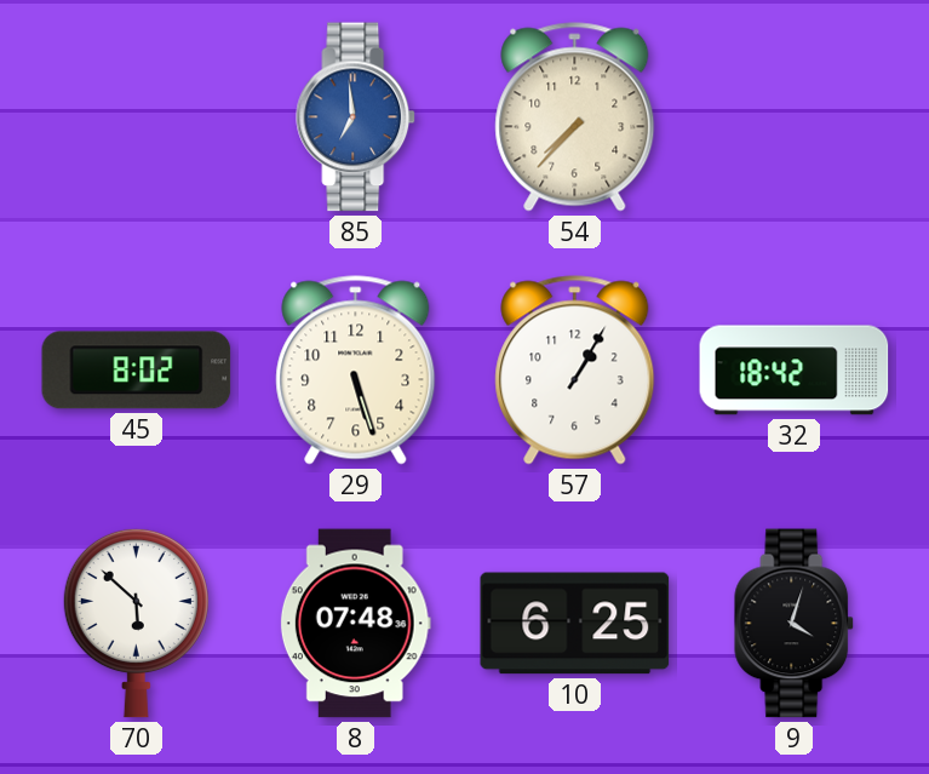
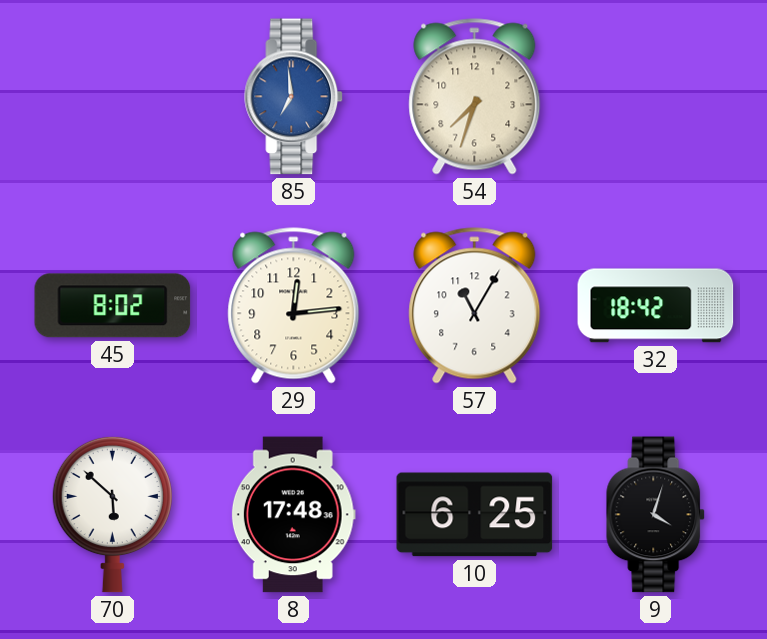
54: 7:37 -> 7:33 (475, 97)
29: 5:27 -> 12:14 (294, 306)
57: 1:05 -> 11:05 (475, 306)
8: 07:48 -> 17:48 (293, 515)
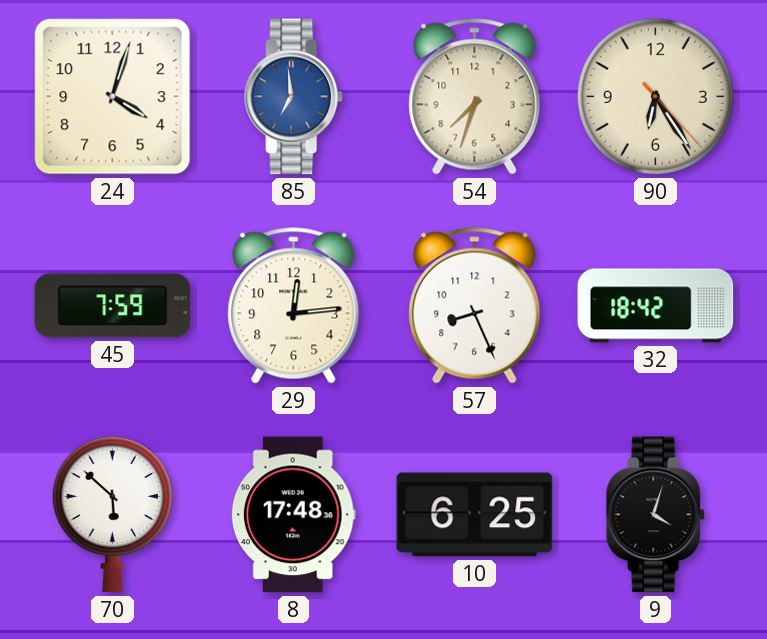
24: none -> 4:03 (113, 97)
90: none -> 6:24 (655, 96)
45: 8:02 -> 7:59 (113, 306)
57: 11:05 -> 8:26 (475, 306)
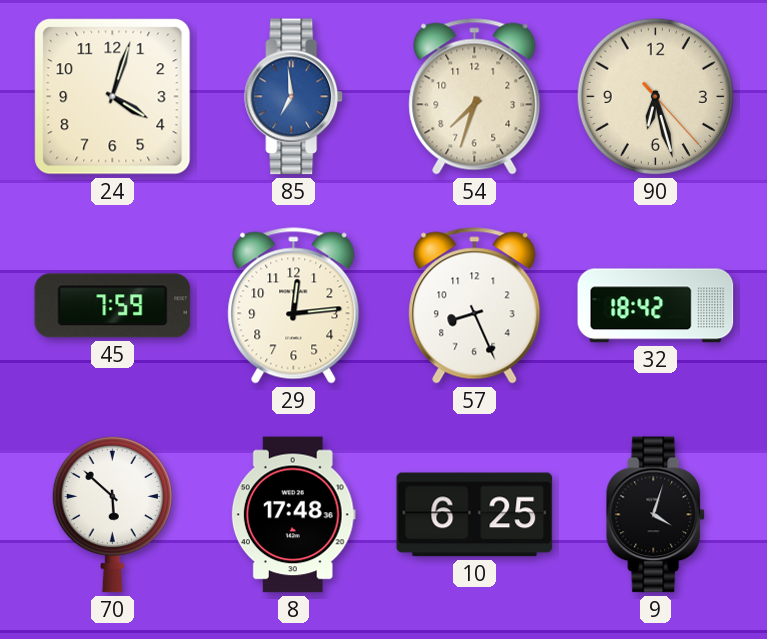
90: 6:24 -> 6:27 (655, 96)
